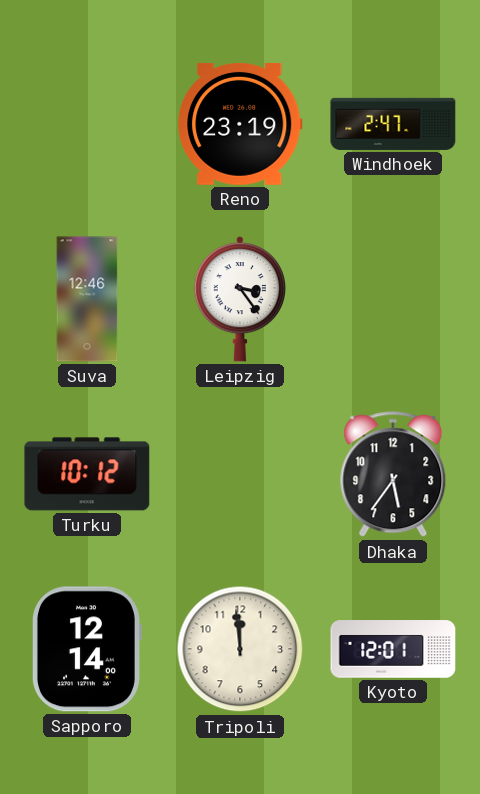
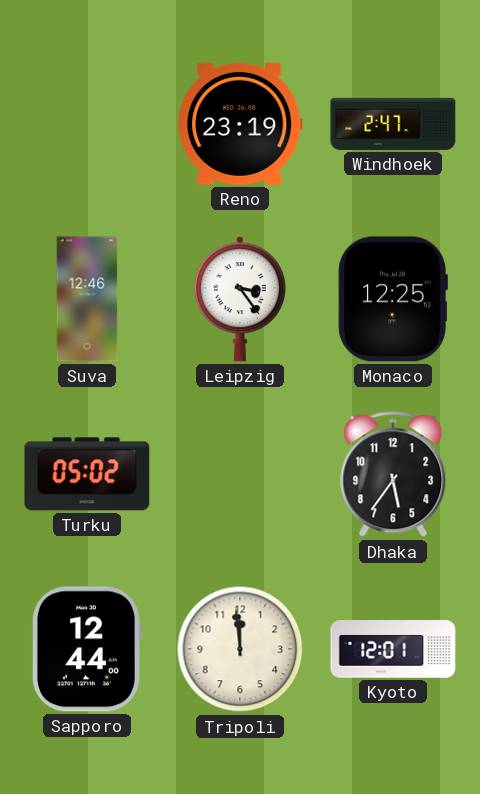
Monaco: none -> 12:25 (393, 299)
Turku: 10:12 -> 05:02 (87, 474)
Sapporo: 12:14 -> 12:44 (86, 649)
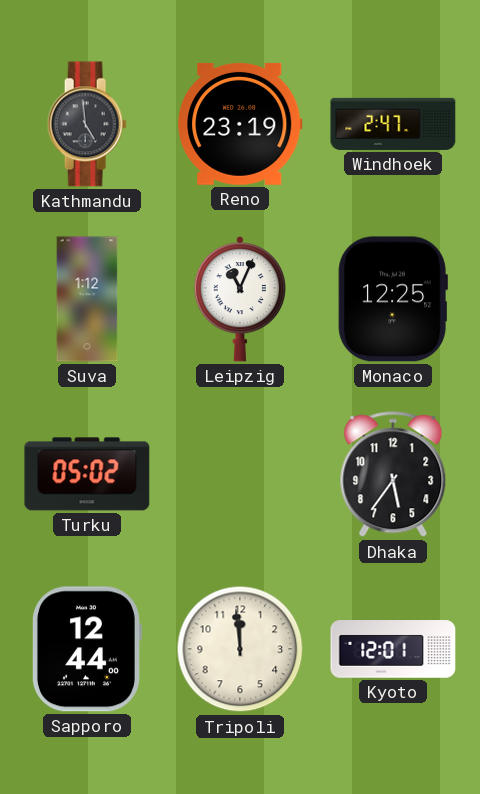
Kathmandu: none -> 4:59 (87, 124)
Suva: 12:46 -> 1:12 (87, 299)
Leipzig: 3:24 -> 11:04 (239, 299)
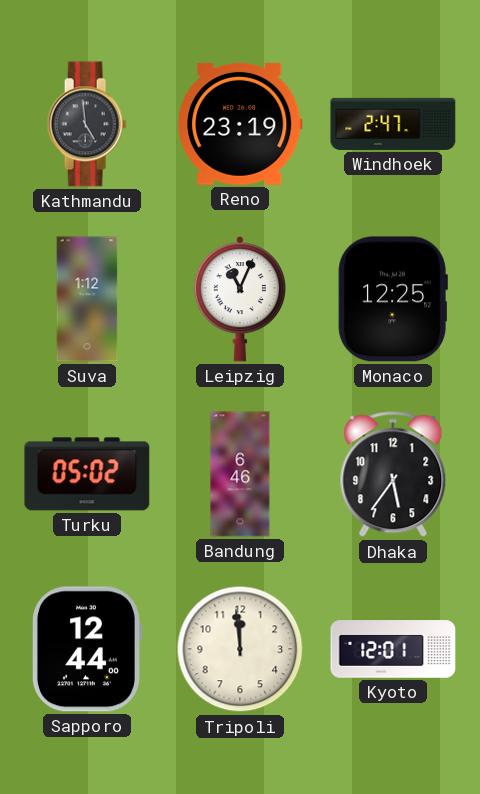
Bandung: none -> 6:46 (240, 474)
